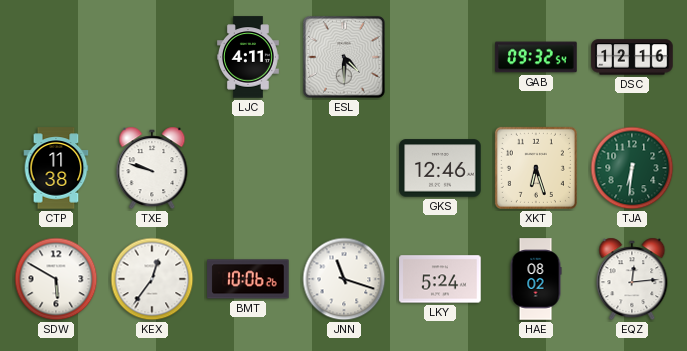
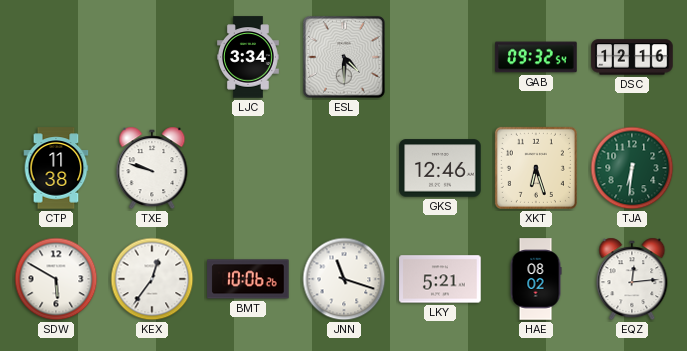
LJC: 4:11 -> 3:34 (249, 57)
LKY: 5:24 -> 5:21 (440, 279)
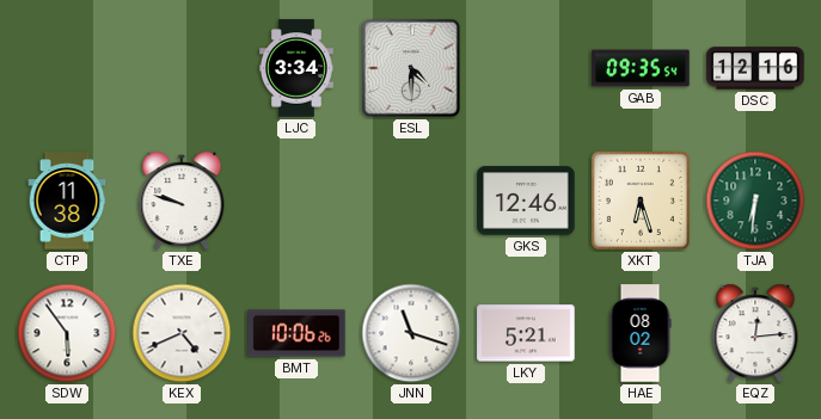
GAB: 09:32 -> 09:35 (641, 68)
SDW: 5:50 -> 5:54 (67, 333)
KEX: 12:36 -> 4:41 (182, 333)
